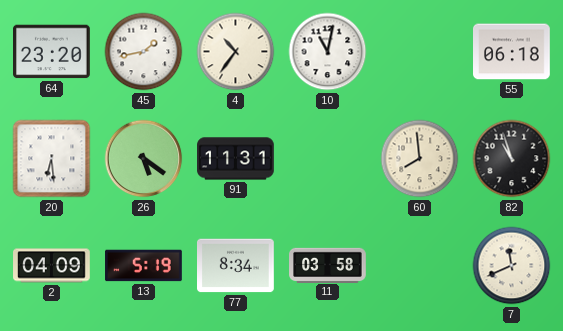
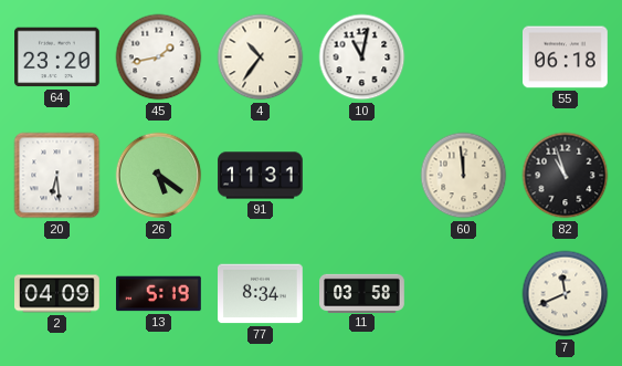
60: 7:59 -> 11:59 (464, 176)
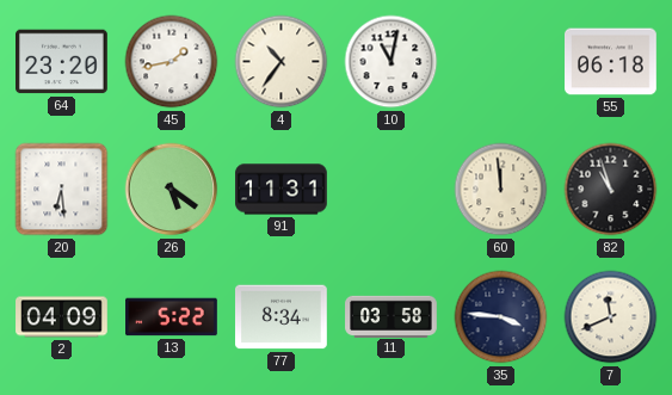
13: 5:19 -> 5:22 (172, 317)
35: none -> 3:46 (501, 317)
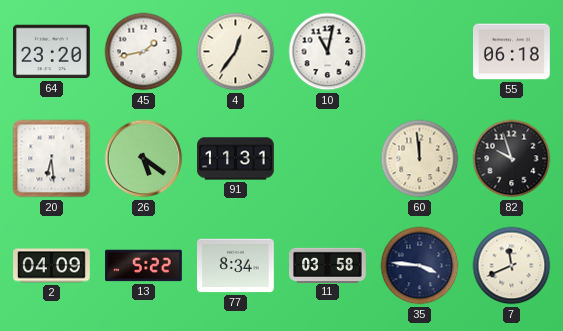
4: 10:36 -> 12:36 (236, 52)
82: 10:57 -> 9:57 (512, 159)
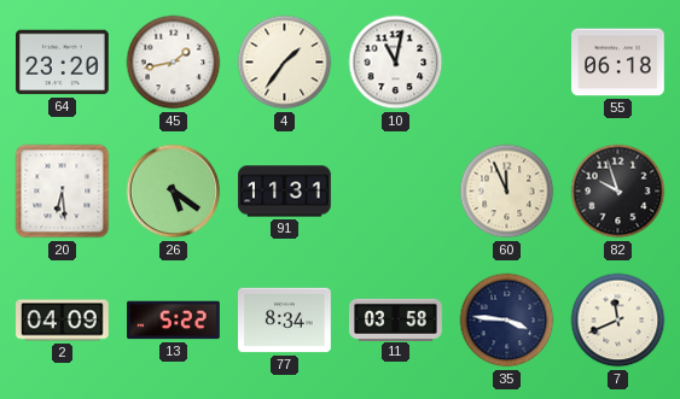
4: 12:36 -> 1:36 (285, 63)
60: 11:59 -> 11:56 (507, 192)
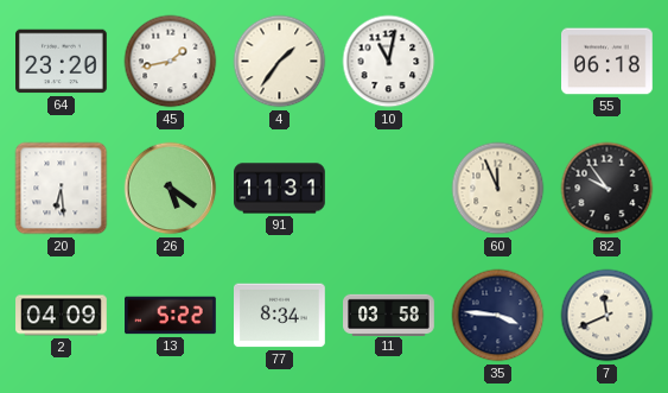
82: 9:57 -> 9:54 (607, 189)
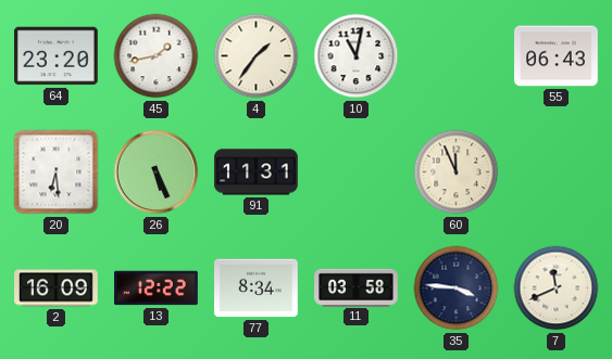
55: 06:18 -> 06:43 (557, 56)
26: 5:21 -> 5:26 (157, 172)
82: 9:54 -> none (607, 189)
2: 04:09 -> 16:09 (57, 289)
13: 5:22 -> 12:22 (157, 289)
